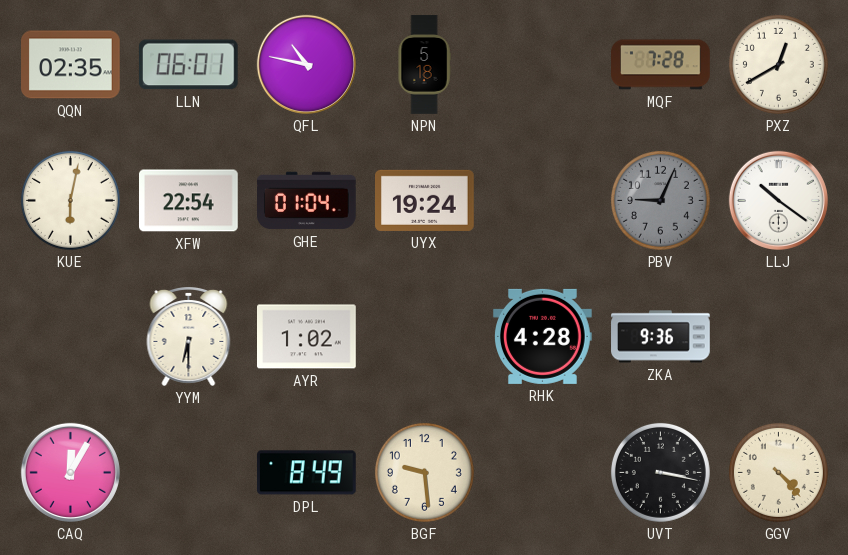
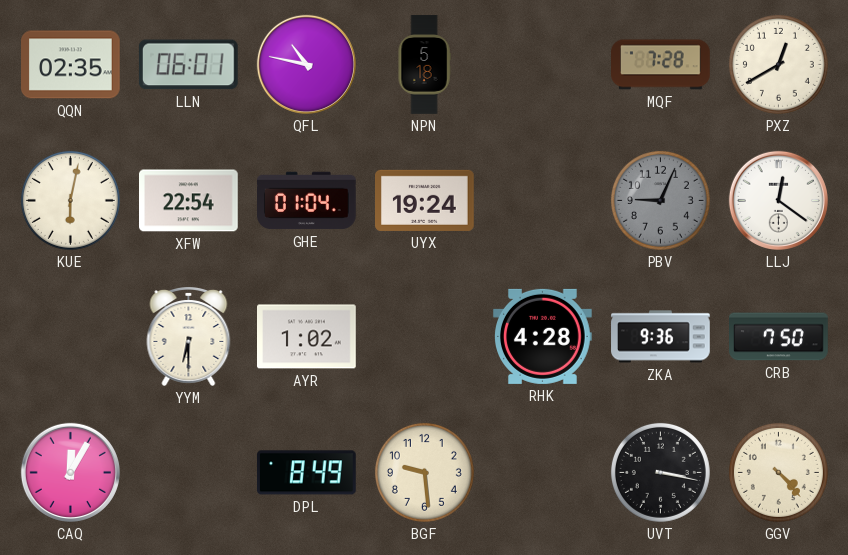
LLJ: 10:21 -> 12:21 (778, 200)
CRB: none -> 7:50 (779, 337)
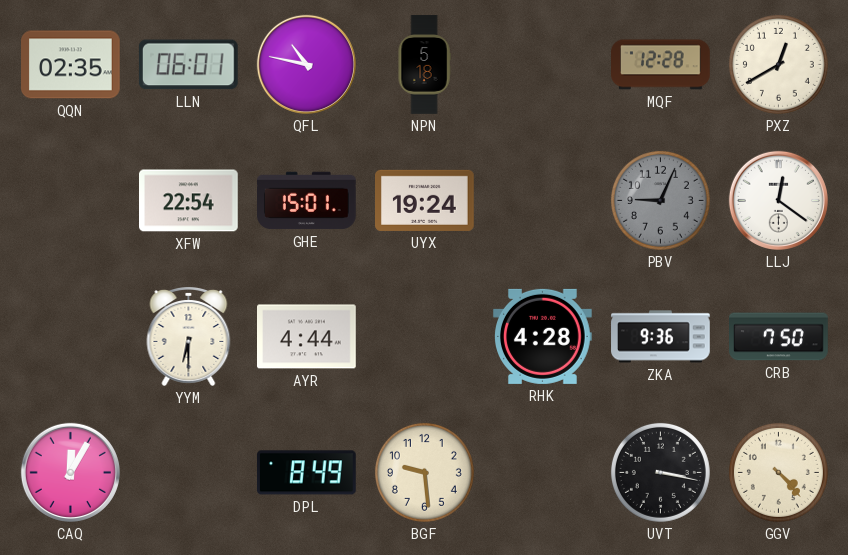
MQF: 7:28 -> 12:28 (661, 65)
KUE: 6:02 -> none (70, 200)
GHE: 01:04 -> 15:01 (307, 201)
AYR: 1:02 -> 4:44 (307, 337)
